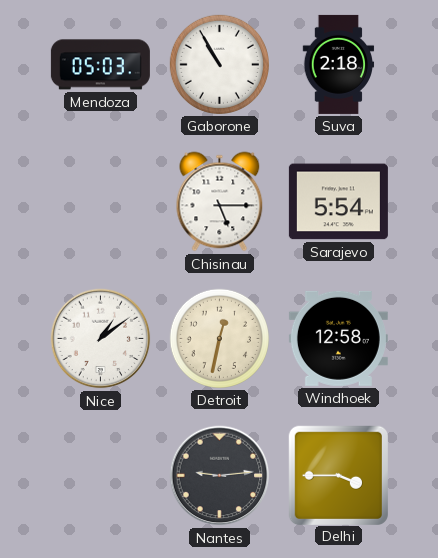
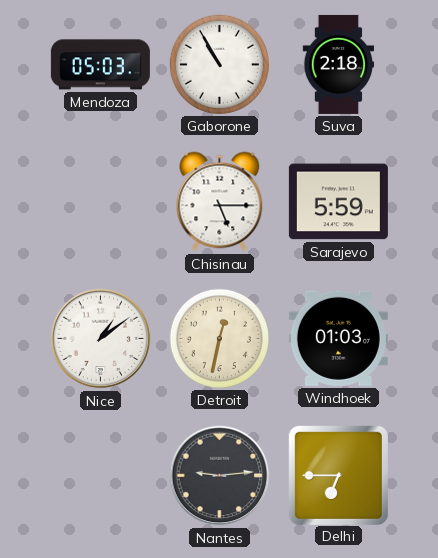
Sarajevo: 5:54 -> 5:59 (338, 202)
Windhoek: 12:58 -> 01:03 (338, 338)
Delhi: 3:45 -> 6:45 (338, 475)
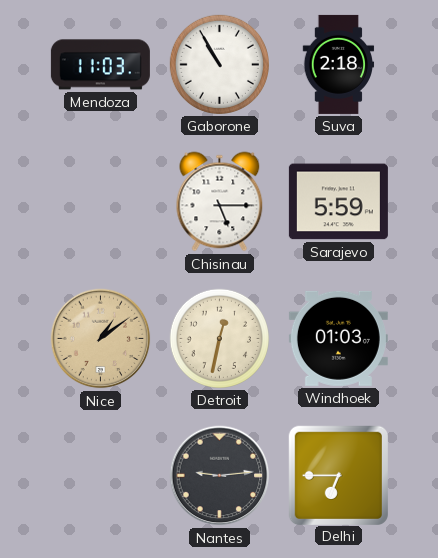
Mendoza: 05:03 -> 11:03 (100, 65)
Nice dial: white -> champagne (101, 339)
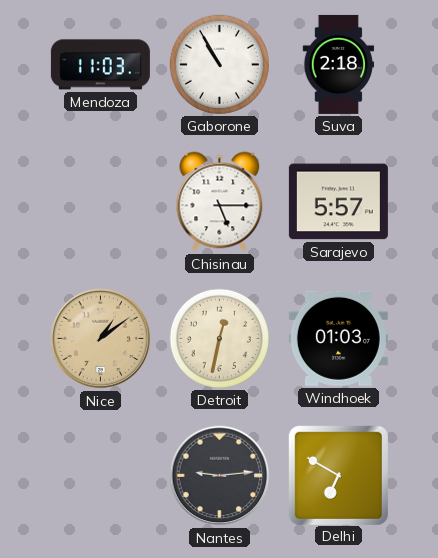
Sarajevo: 5:59 -> 5:57 (338, 202)
Delhi: 6:45 -> 6:50 (338, 475)
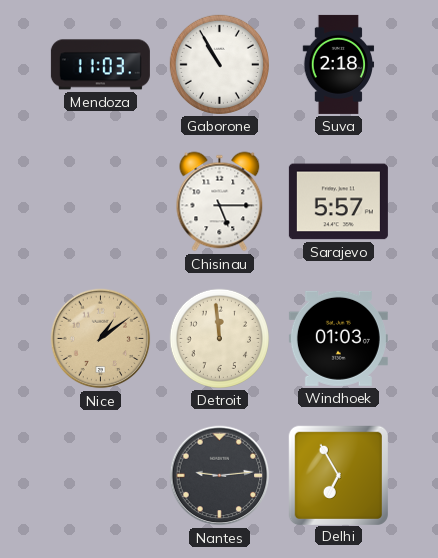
Detroit: 12:32 -> 11:59 (219, 338)
Delhi: 6:50 -> 6:55 (338, 475)
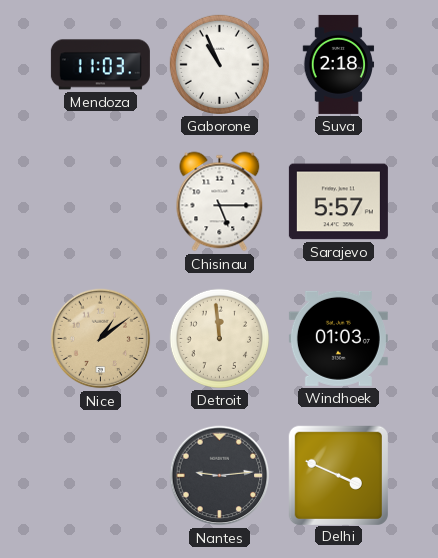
Gaborone: 10:55 -> 10:56 (219, 64)
Delhi: 6:55 -> 3:49 (338, 475)
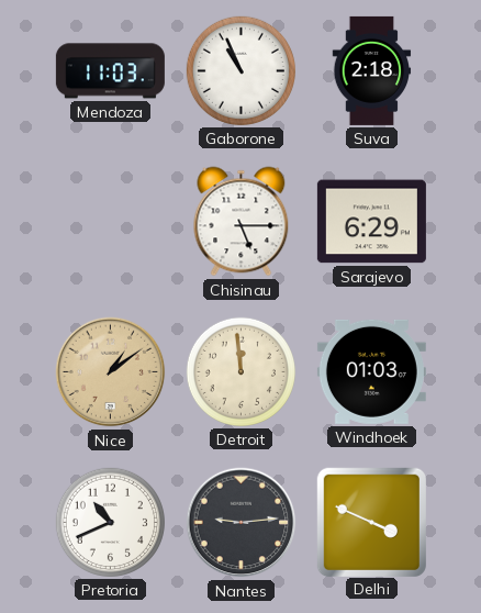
Sarajevo: 5:57 -> 6:29 (371, 222)
Pretoria: none -> 10:41 (110, 522)
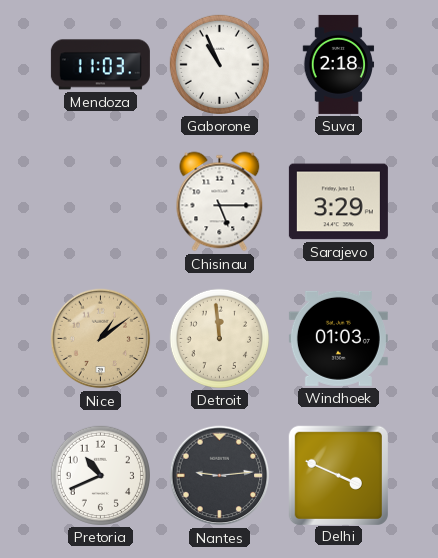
Sarajevo: 6:29 -> 3:29 (338, 202)
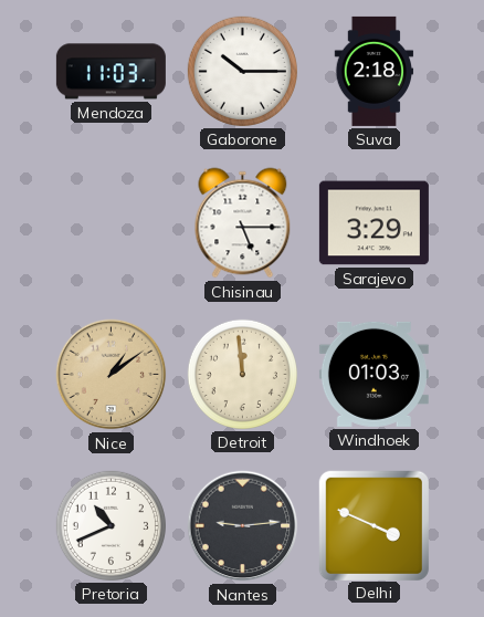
Gaborone: 10:56 -> 10:15 (242, 71)
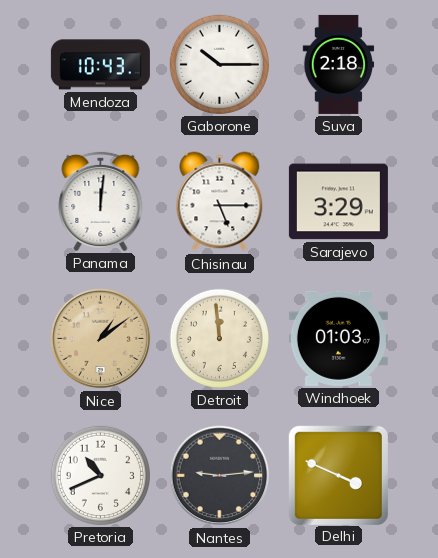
Mendoza: 11:03 -> 10:43 (100, 65)
Panama: none -> 12:01 (101, 201)
